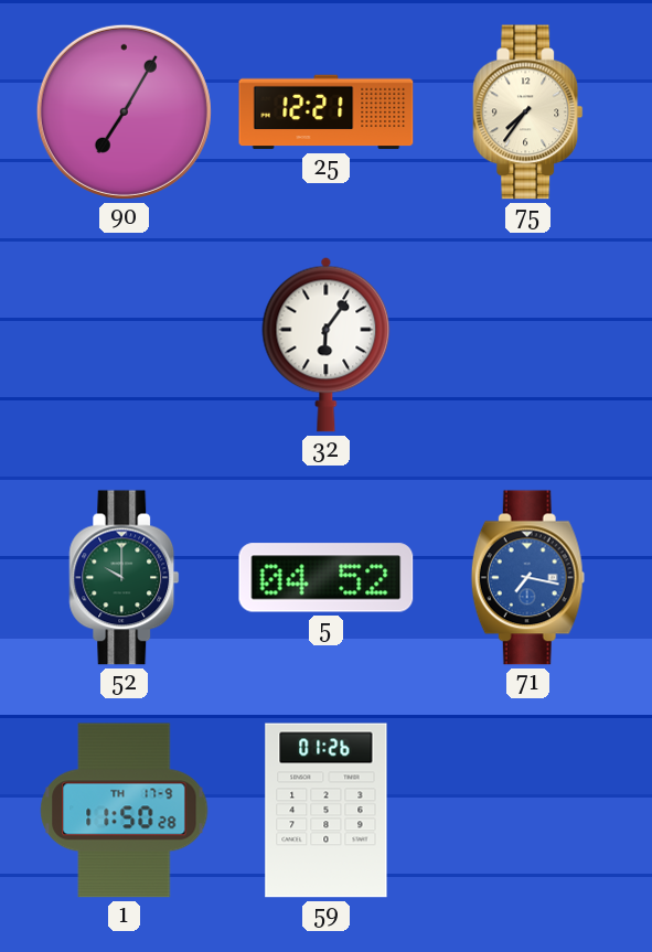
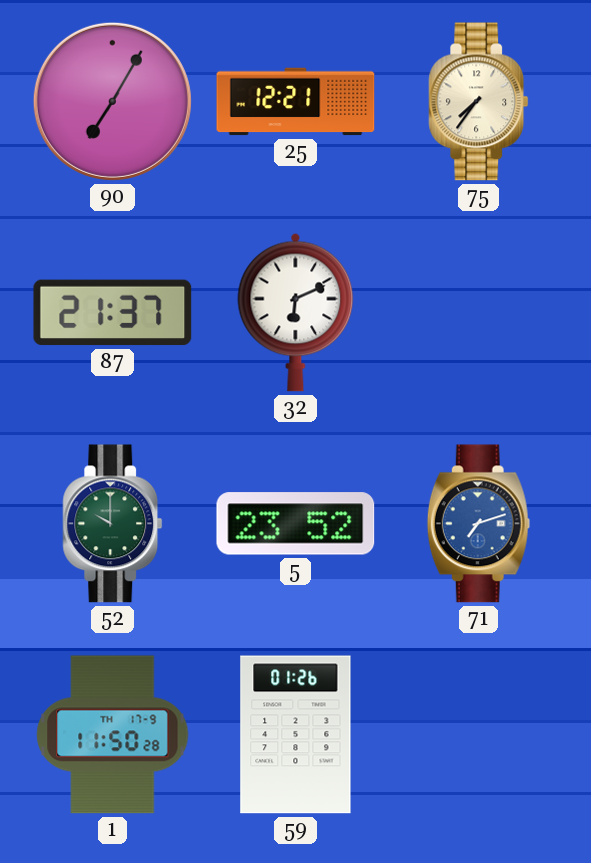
87: none -> 21:37 (113, 313)
32: 6:06 -> 6:11 (296, 312)
5: 04:52 -> 23:52 (296, 524)
71: 7:17 -> 7:12 (478, 524)
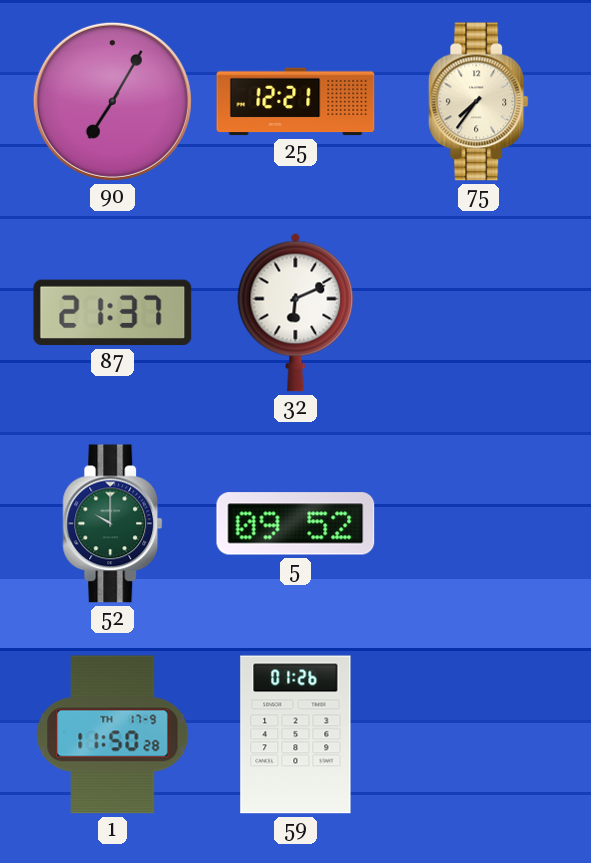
5: 23:52 -> 09:52 (296, 524)
71: 7:12 -> none (478, 524)
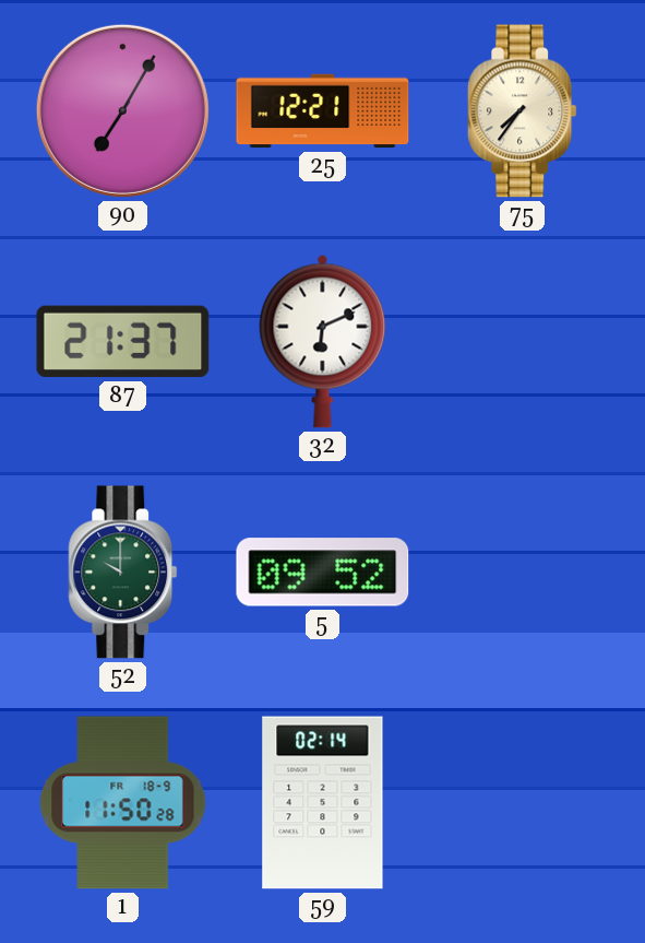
1 date: TH 17-9 -> FR 18-9 (123, 803)
59: 01:26 -> 02:14 (323, 803)
